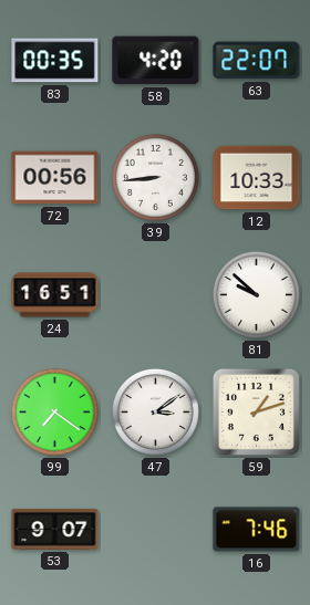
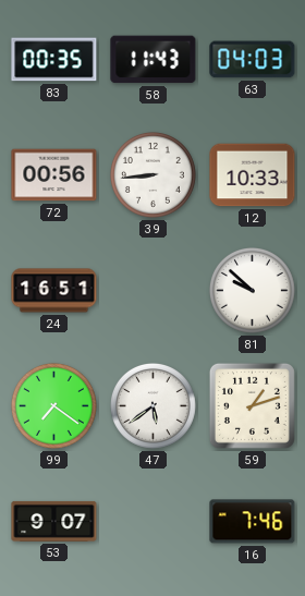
58: 4:20 -> 11:43 (154, 60)
63: 22:07 -> 04:03 (253, 60)
47: 3:09 -> 5:39 (152, 405)
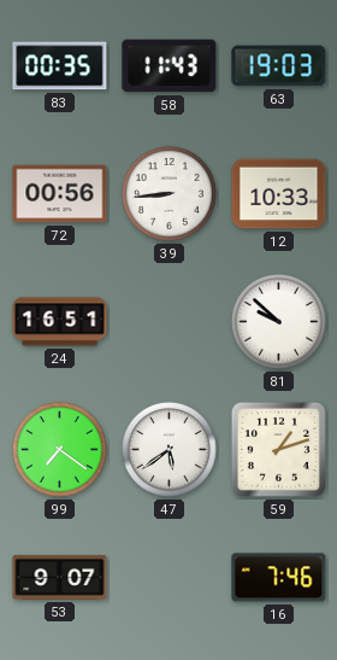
63: 04:03 -> 19:03 (279, 66)
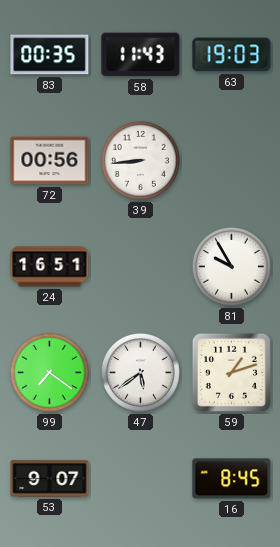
12: 10:33 -> none (279, 194)
81: 9:52 -> 9:55 (231, 266)
16: 7:46 -> 8:45 (232, 479)
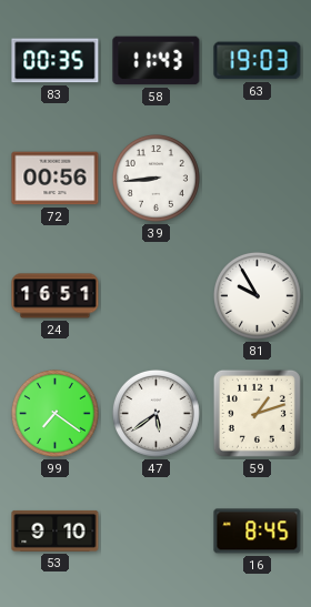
53: 9:07 -> 9:10 (56, 530)
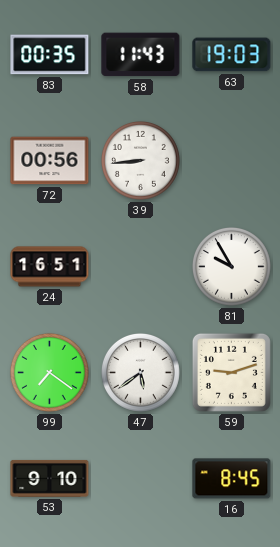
59: 1:12 -> 9:12 (231, 372)
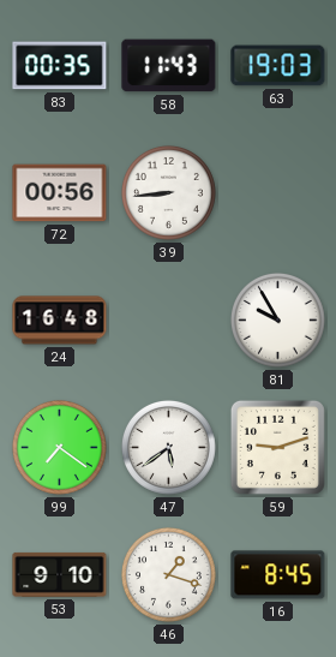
24: 16:51 -> 16:48 (60, 321)
46: none -> 1:18 (168, 574)
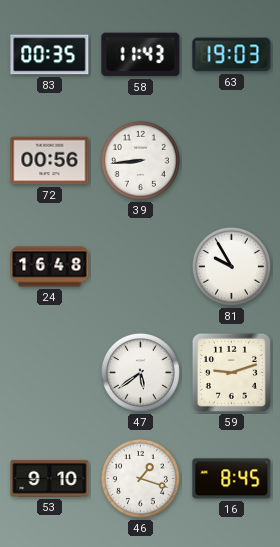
99: 7:21 -> none (59, 447)
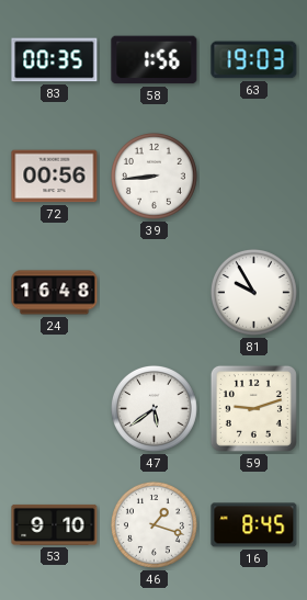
58: 11:43 -> 1:56 (155, 60)
